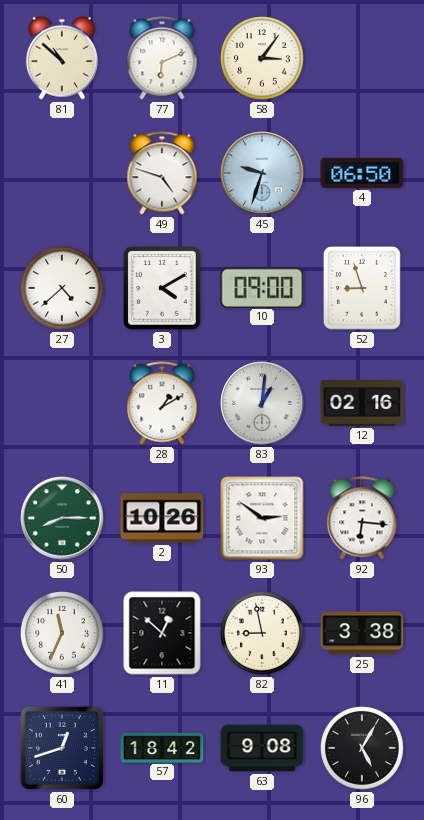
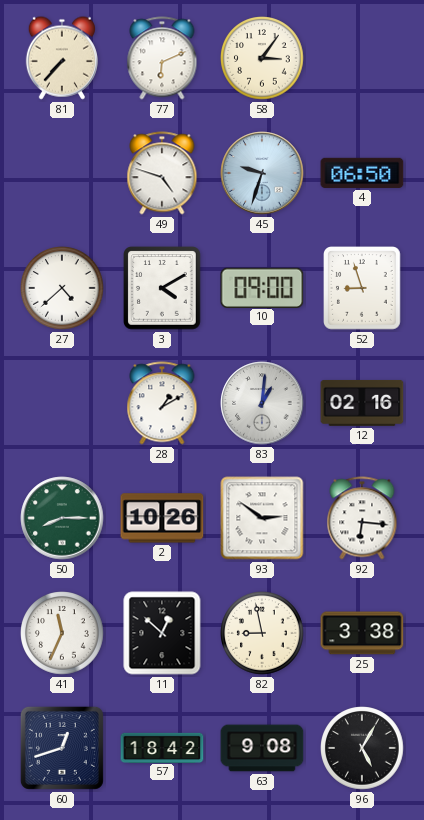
81: 10:52 -> 7:37 (62, 58)
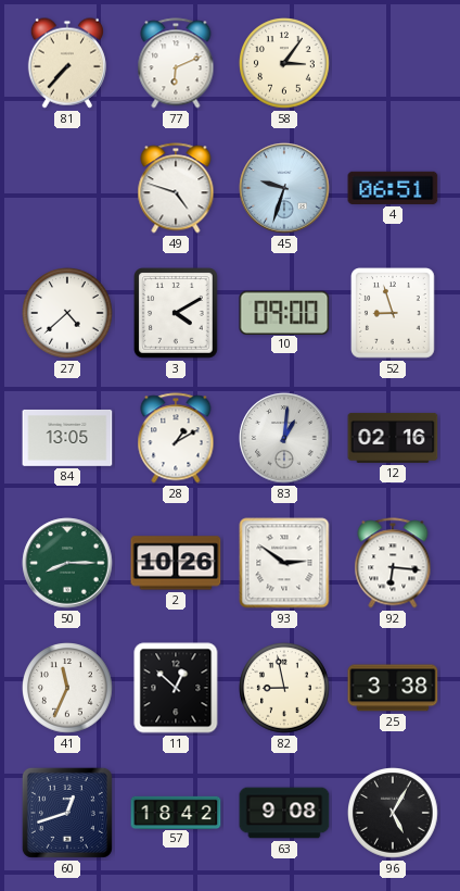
4: 06:50 -> 06:51 (393, 188)
84: none -> 13:05 (67, 438)
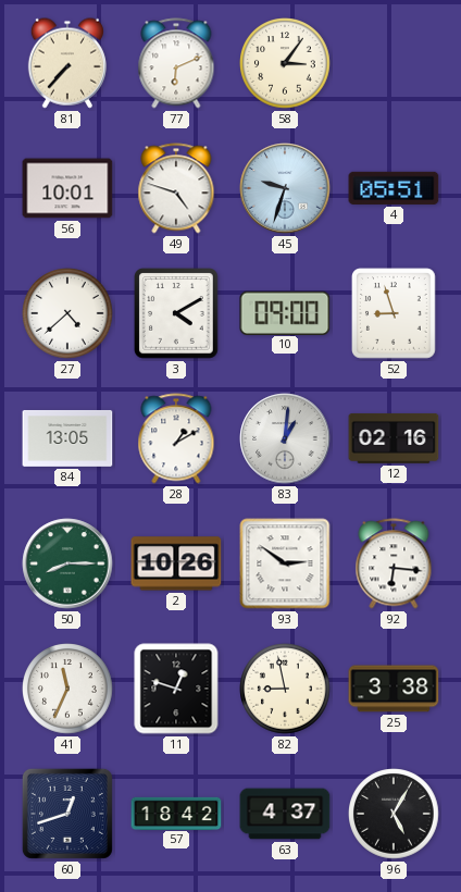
56: none -> 10:01 (67, 188)
4: 06:51 -> 05:51 (394, 188)
11: 12:52 -> 12:48 (176, 689)
63: 9:08 -> 4:37 (285, 814)
